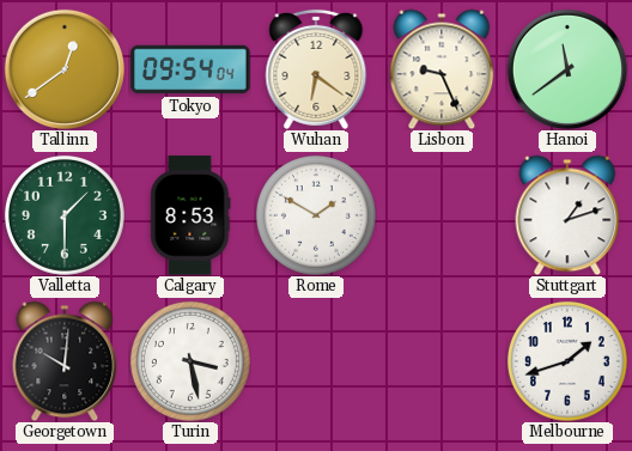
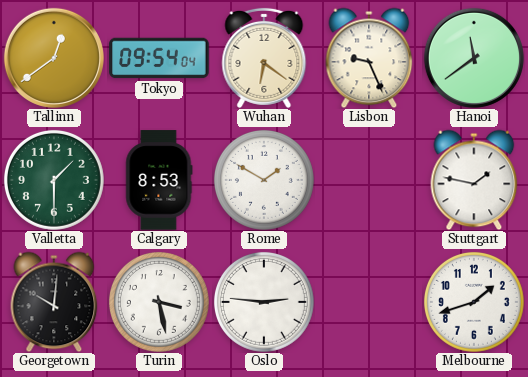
Stuttgart: 1:12 -> 1:47 (474, 180)
Oslo: none -> 2:46 (264, 302)
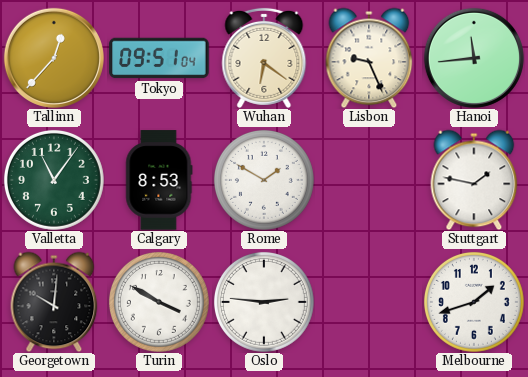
Tallinn: 12:39 -> 12:37 (54, 58)
Tokyo: 09:54 -> 09:51 (159, 58)
Hanoi: 11:39 -> 11:44 (474, 58)
Valletta: 1:30 -> 11:06 (54, 180)
Turin: 3:28 -> 3:50 (159, 302)
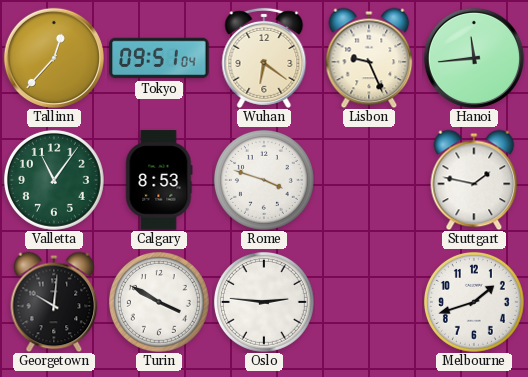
Rome: 1:50 -> 3:48 (264, 180)
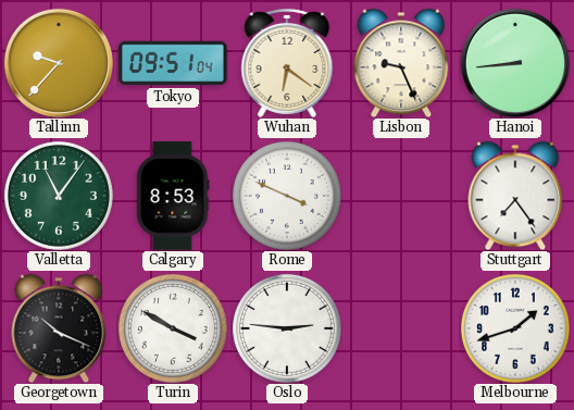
Tallinn: 12:37 -> 9:37 (59, 63)
Hanoi: 11:44 -> 8:44 (515, 63)
Rome: 3:48 -> 3:49 (287, 196)
Stuttgart: 1:47 -> 7:24 (515, 196)
Georgetown: 10:01 -> 10:19 (59, 328)
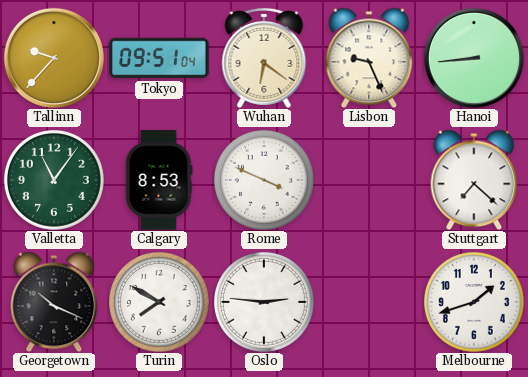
Stuttgart: 7:24 -> 7:22 (474, 180)
Turin: 3:50 -> 7:50 (159, 302)
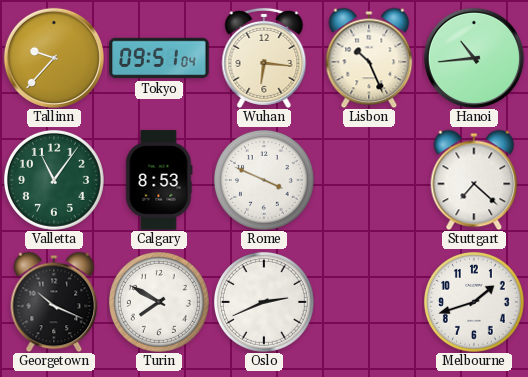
Wuhan: 6:21 -> 6:16 (264, 58)
Lisbon: 9:26 -> 10:26 (369, 58)
Hanoi: 8:44 -> 10:44 (474, 58)
Oslo: 2:46 -> 2:41 (264, 302)
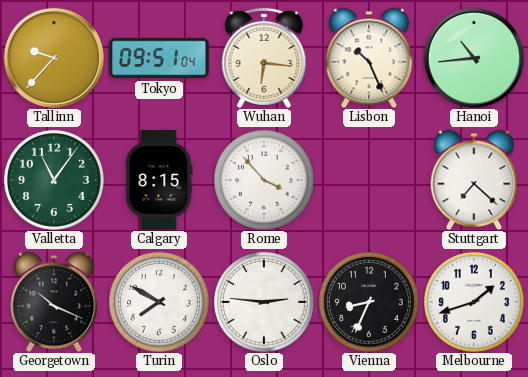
Calgary: 8:53 -> 8:15 (159, 180)
Rome: 3:49 -> 3:53 (264, 180)
Oslo: 2:41 -> 2:46 (264, 302)
Vienna: none -> 8:34 (369, 302)
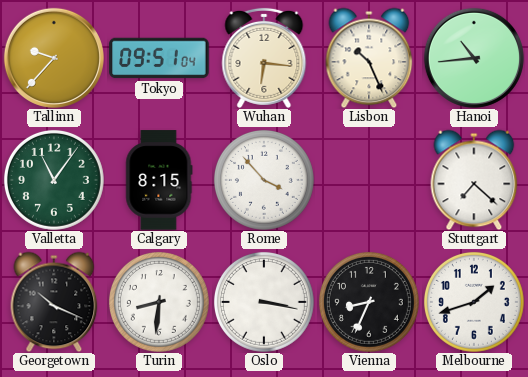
Turin: 7:50 -> 8:31 (159, 302)
Oslo: 2:46 -> 3:17 (264, 302)
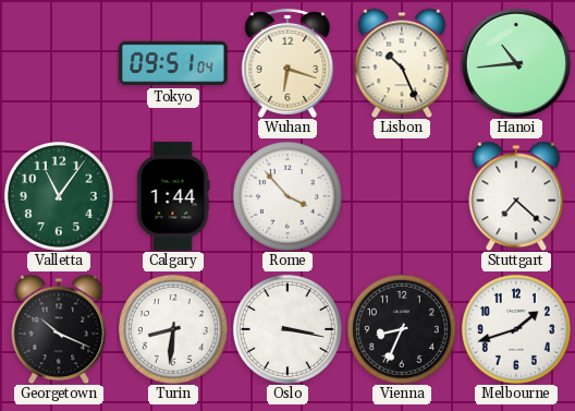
Tallinn: 9:37 -> none (54, 58)
Wuhan: 6:16 -> 6:18 (287, 63)
Calgary: 8:15 -> 1:44 (173, 196)
